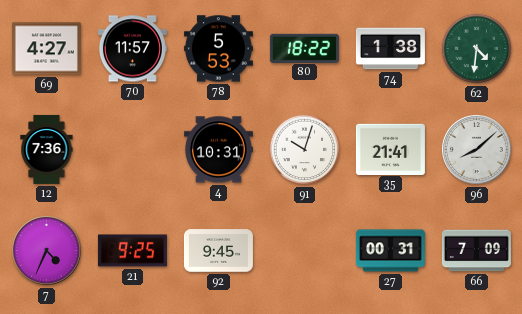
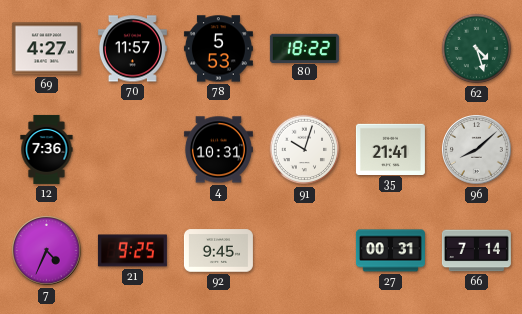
74: 1:38 -> none (390, 49)
62: 4:31 -> 4:27 (477, 49)
66: 7:09 -> 7:14 (476, 251)
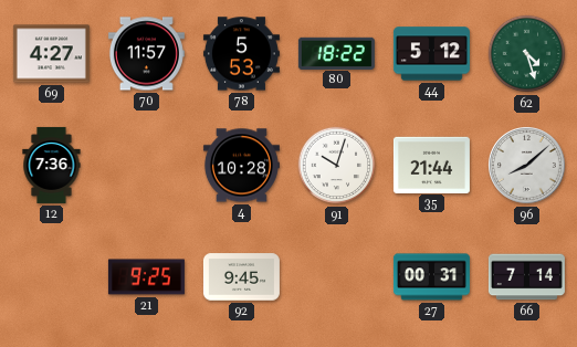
44: none -> 5:12 (431, 54)
4: 10:31 -> 10:28 (241, 166)
35: 21:41 -> 21:44 (431, 165)
7: 4:34 -> none (47, 251)
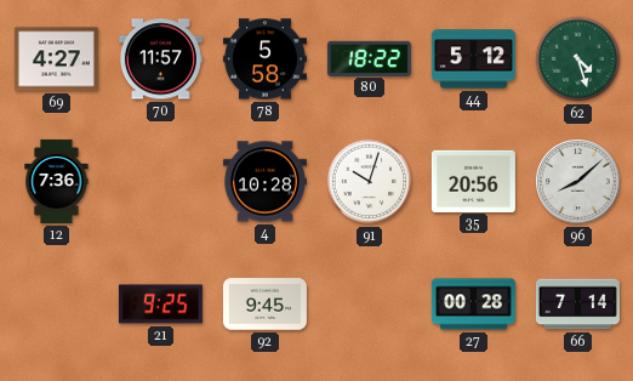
78: 5:53 -> 5:58 (264, 59)
35: 21:44 -> 20:56 (473, 181)
27: 00:31 -> 00:28 (473, 305)
